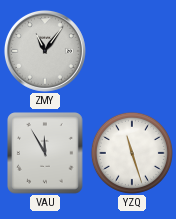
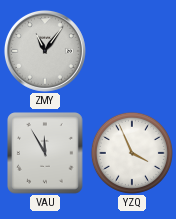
YZQ: 11:27 -> 3:56 (132, 153)
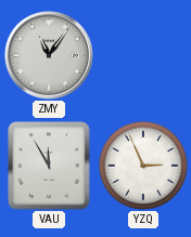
YZQ: 3:56 -> 2:56 (143, 166)
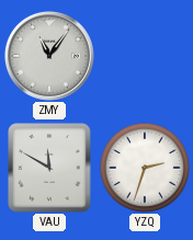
VAU: 11:55 -> 11:50 (49, 168)
YZQ: 2:56 -> 2:33 (145, 168)
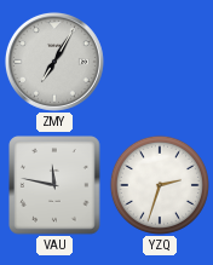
ZMY: 11:06 -> 7:05 (54, 62)
VAU: 11:50 -> 11:47 (54, 185)
